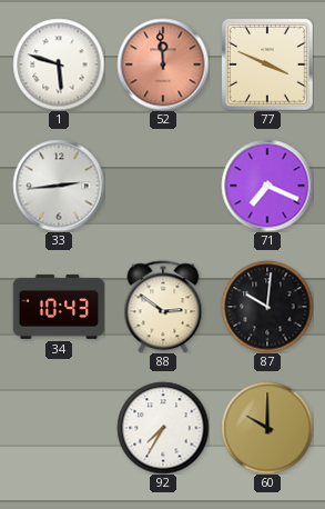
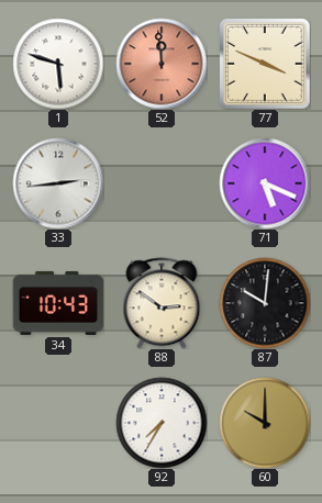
71: 7:19 -> 5:19 (265, 183)
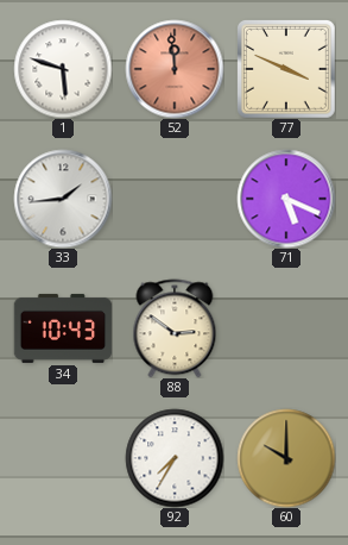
33: 2:44 -> 1:44 (63, 199)
87: 10:01 -> none (265, 303)
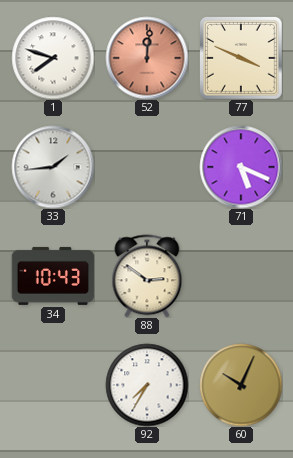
1: 5:48 -> 7:48 (53, 58)
52: 11:59 -> 12:01 (147, 58)
60: 10:00 -> 10:04 (241, 385)
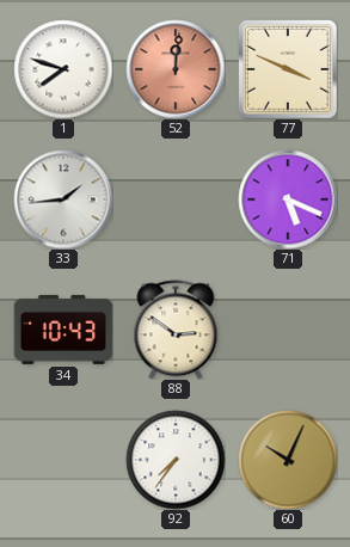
92: 7:35 -> 7:36 (176, 460)
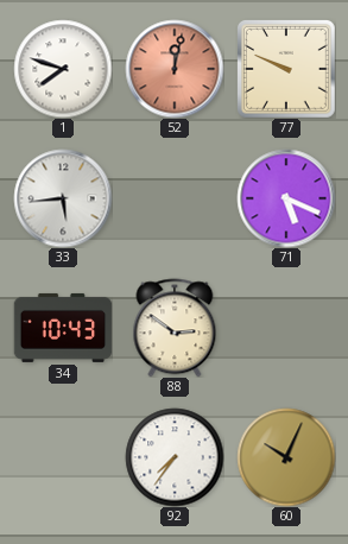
52: 12:01 -> 12:02 (175, 69)
77: 3:49 -> 9:49 (286, 69)
33: 1:44 -> 5:44 (63, 198)
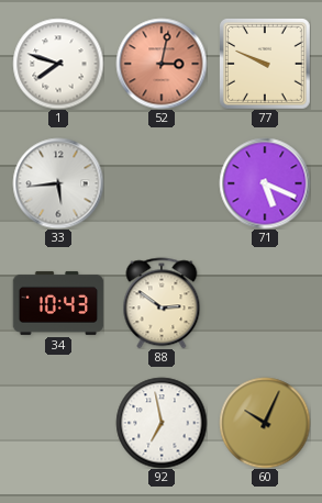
52: 12:02 -> 3:02 (162, 64)
92: 7:36 -> 6:58 (162, 423)
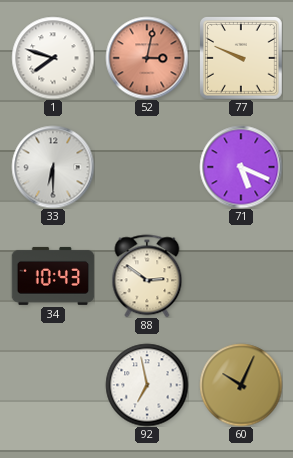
33: 5:44 -> 6:30 (53, 167)
